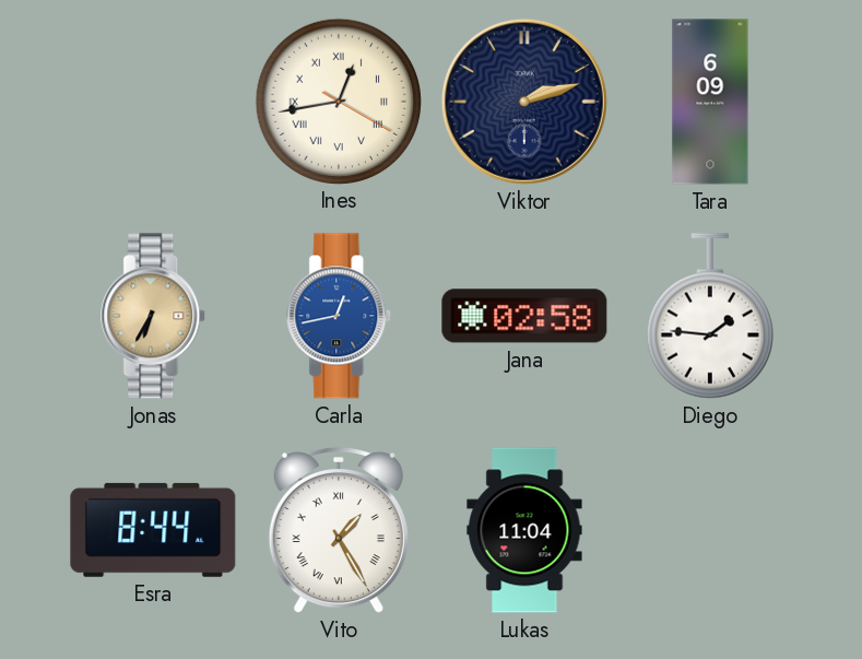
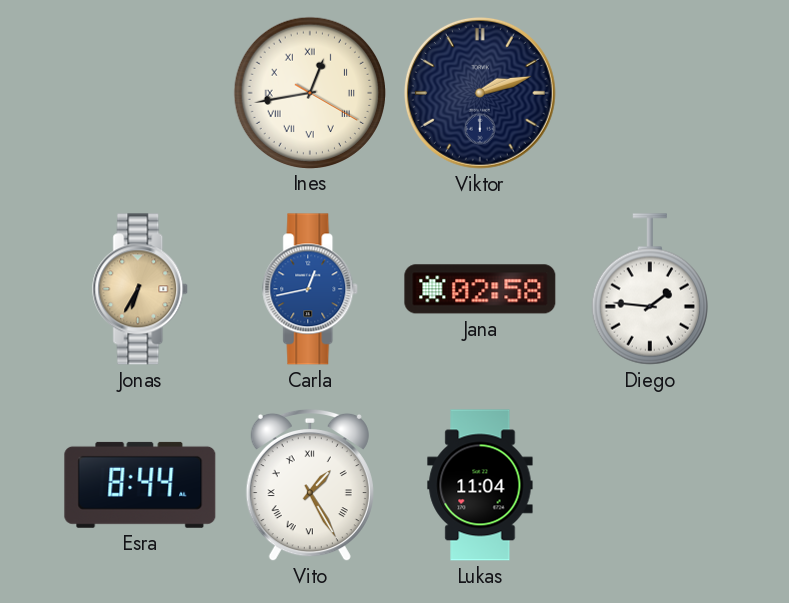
Tara: 6:09 -> none (710, 102)
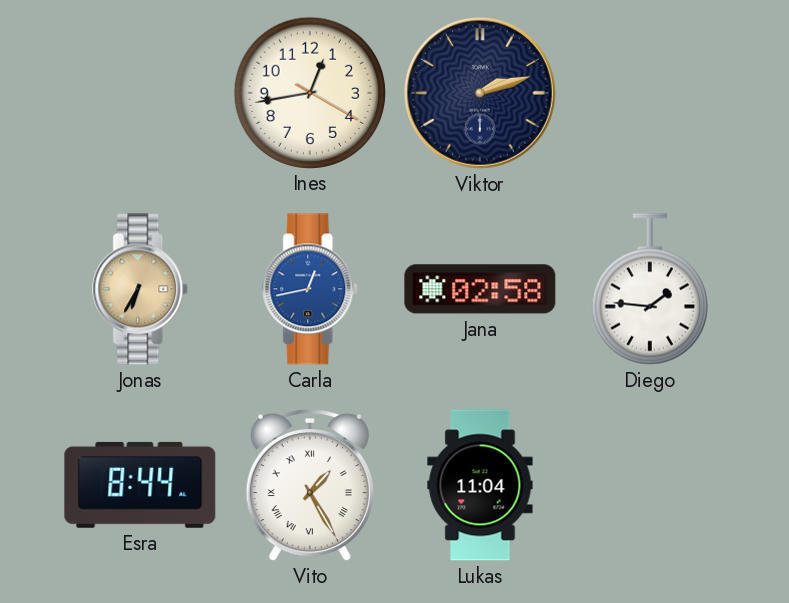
Ines numerals: Roman -> Arabic (309, 92)
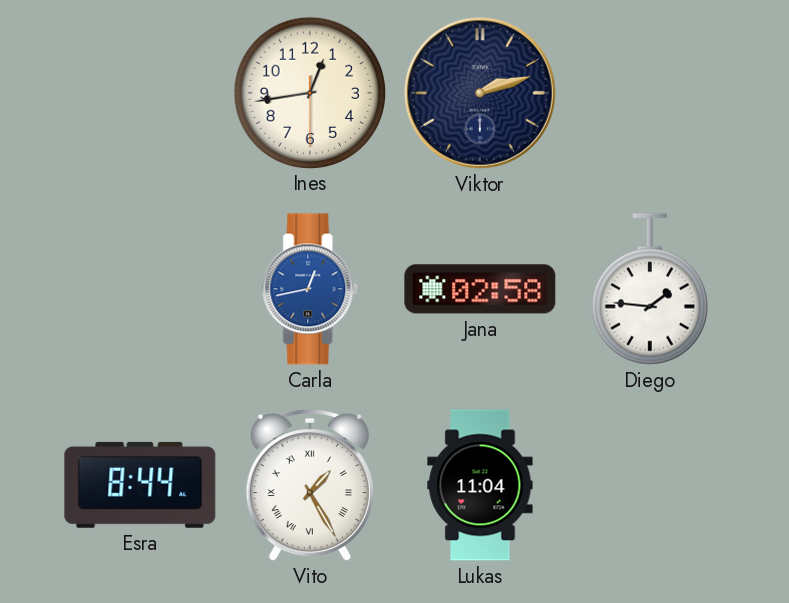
Ines: 12:43:20 -> 12:43:30 (309, 92)
Jonas: 6:35 -> none (141, 289)
